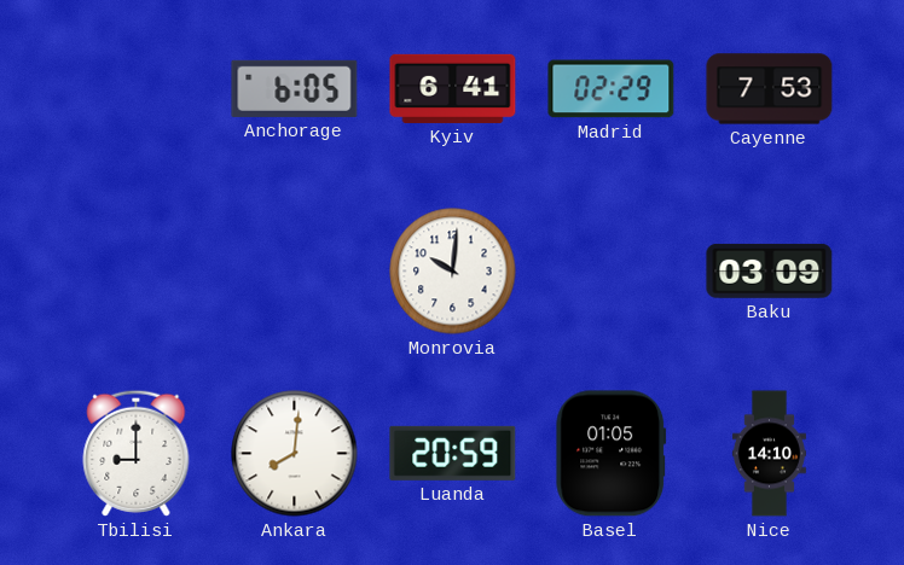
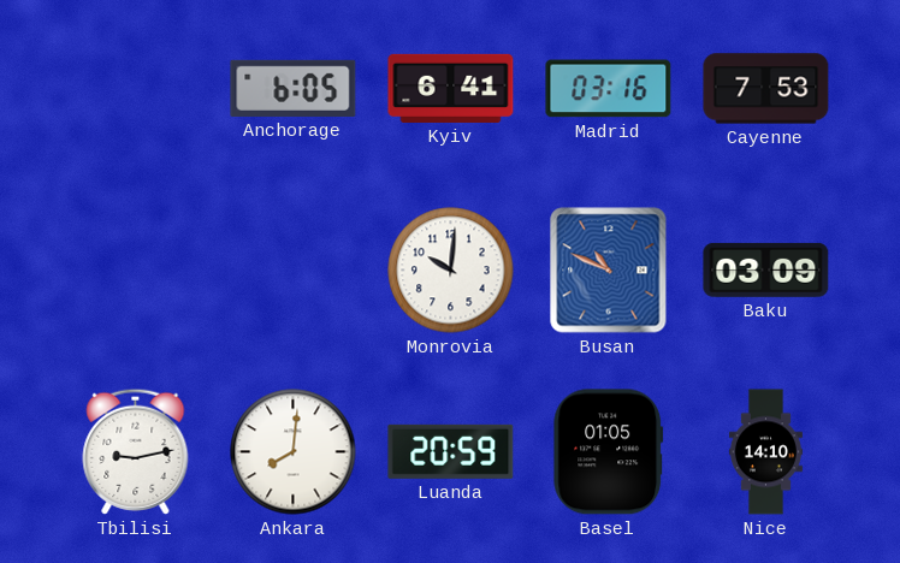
Madrid: 02:29 -> 03:16 (609, 89)
Busan: none -> 10:49 (609, 271)
Tbilisi: 9:00 -> 9:13 (136, 451)
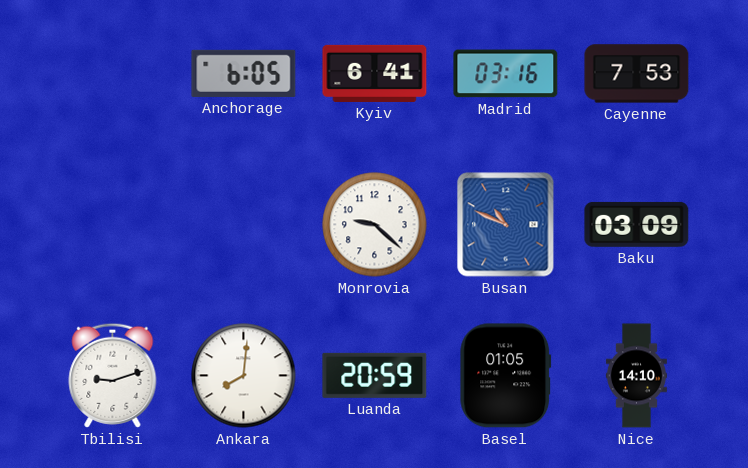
Monrovia: 10:01 -> 9:22 (375, 225)
Tbilisi: 9:13 -> 9:12 (113, 375)
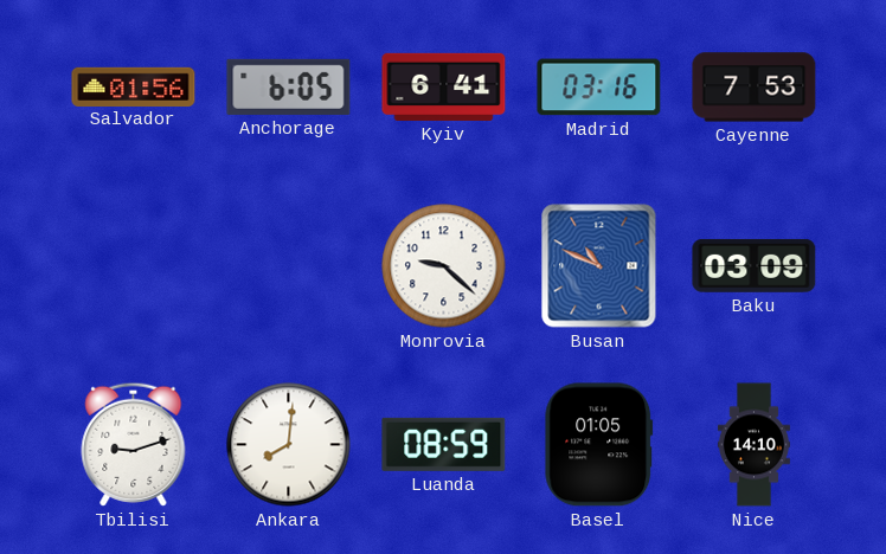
Salvador: none -> 01:56 (134, 86)
Luanda: 20:59 -> 08:59 (444, 444)
